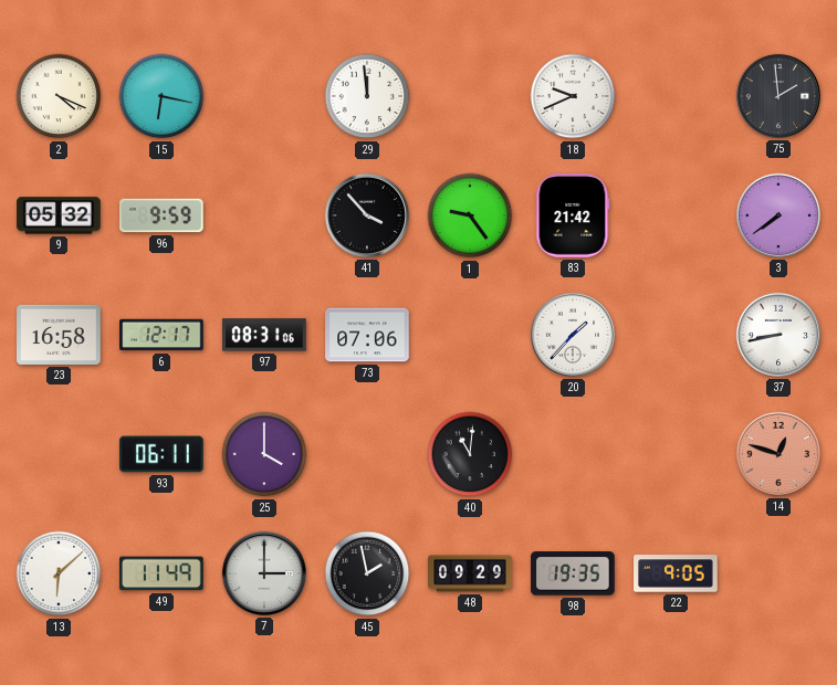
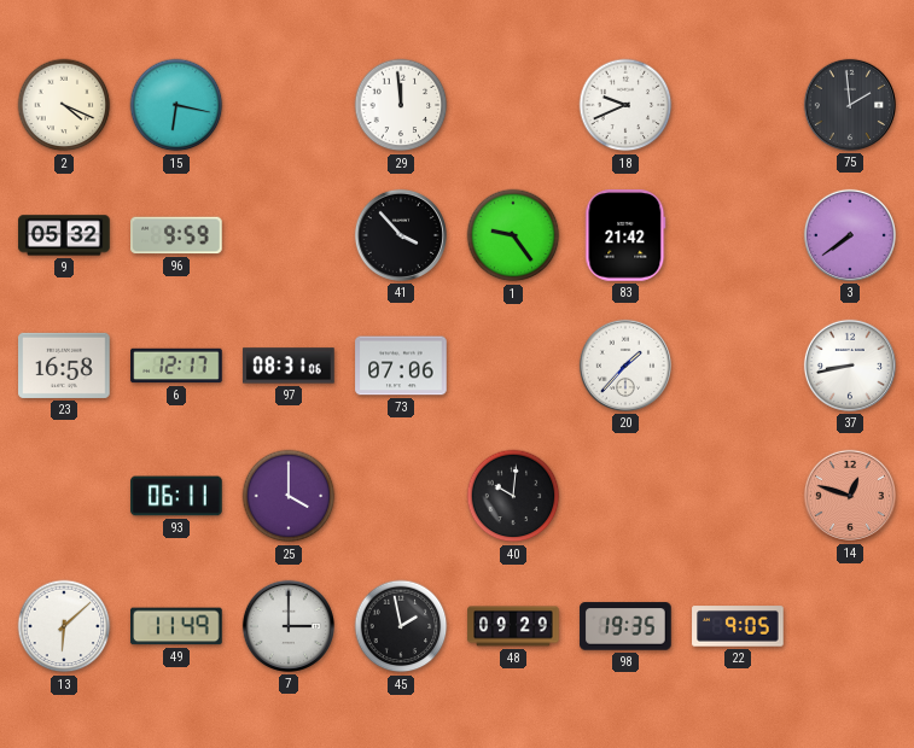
40: 11:01 -> 10:01 (513, 496)
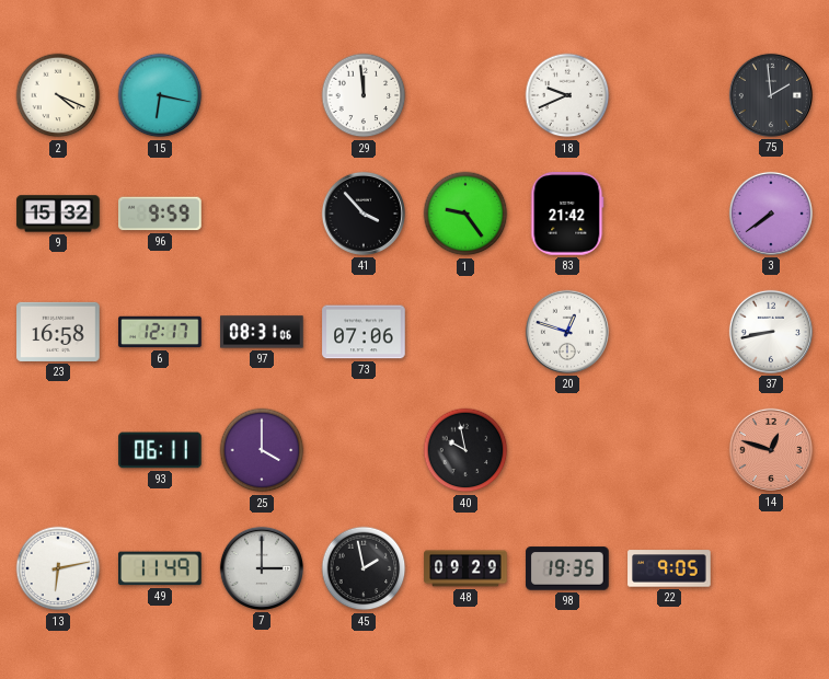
9: 05:32 -> 15:32 (58, 214)
20: 1:37 -> 12:48 (567, 332)
40: 10:01 -> 9:58 (465, 450)
13: 6:08 -> 6:13 (58, 568)
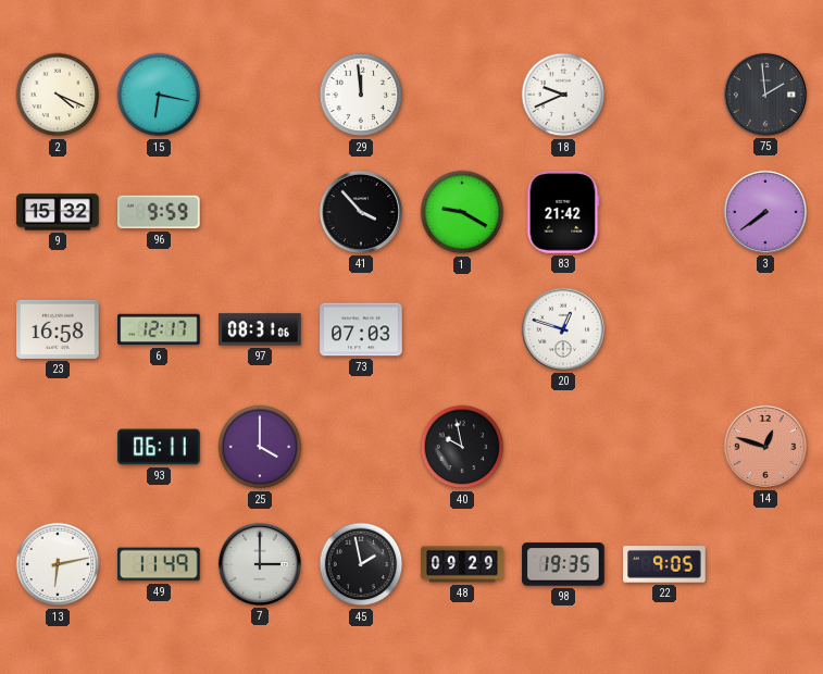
1: 9:24 -> 9:20 (462, 212)
73: 07:06 -> 07:03 (361, 329)
37: 8:43 -> none (771, 332)
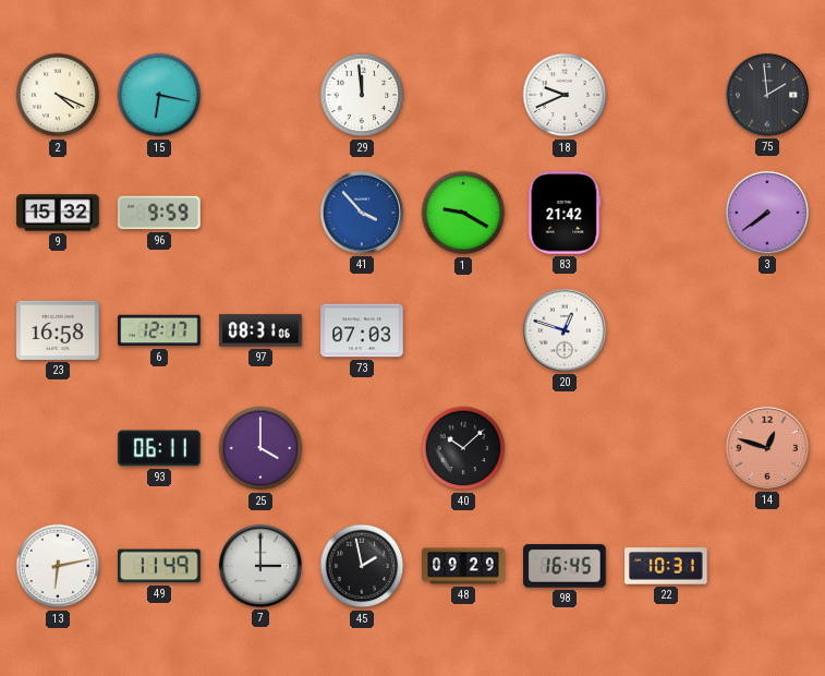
41 dial: black -> blue (362, 213)
40: 9:58 -> 10:08 (463, 448)
98: 19:35 -> 16:45 (565, 566)
22: 9:05 -> 10:31 (666, 566)
